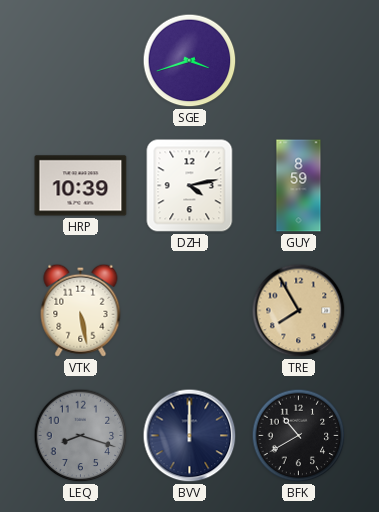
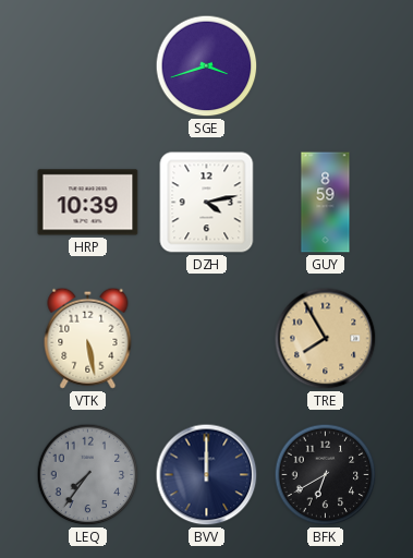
LEQ: 8:18 -> 7:36 (88, 475)
BFK: 10:40 -> 6:40 (326, 475)
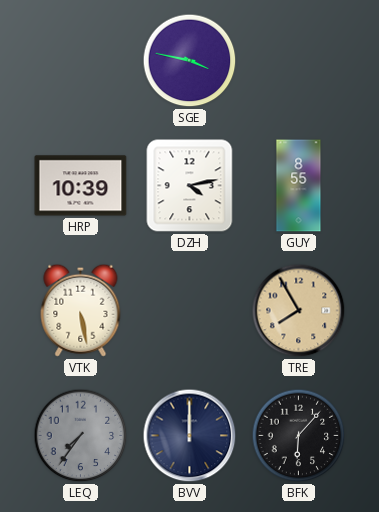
SGE: 3:42 -> 3:47 (190, 61)
GUY: 8:59 -> 8:55 (299, 186)
BFK: 6:40 -> 6:07 (299, 436)
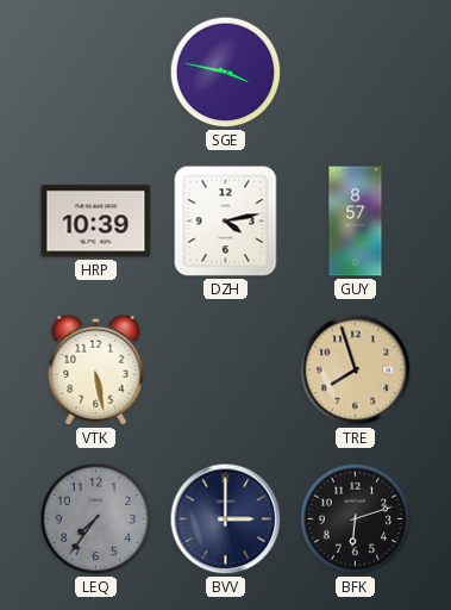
GUY: 8:55 -> 8:57 (356, 222)
TRE: 7:55 -> 7:57 (356, 371)
BVV: 12:00 -> 3:00 (226, 519)
BFK: 6:07 -> 6:12 (356, 519)
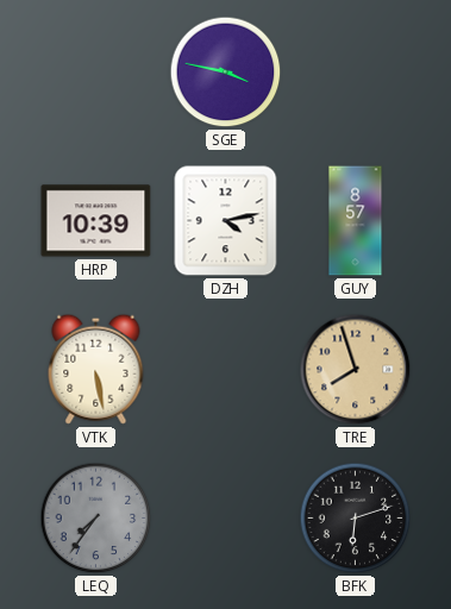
BVV: 3:00 -> none (226, 519)
